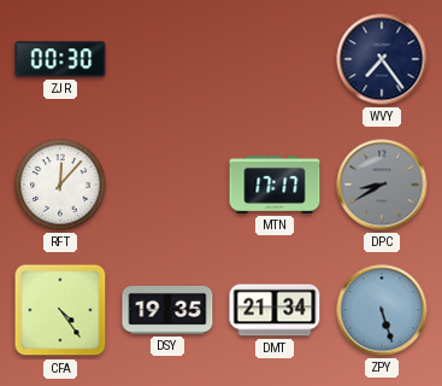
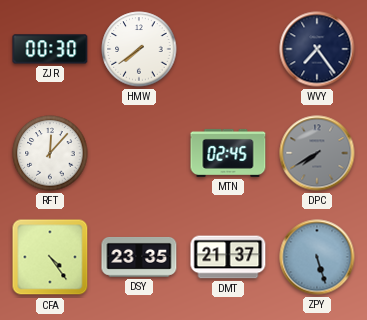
HMW: none -> 7:39 (139, 49)
MTN: 17:17 -> 02:45 (228, 153)
DPC: 8:40 -> 7:40 (317, 153)
DSY: 19:35 -> 23:35 (139, 257)
DMT: 21:34 -> 21:37 (228, 257)
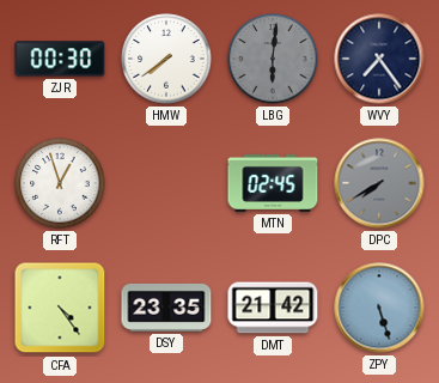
LBG: none -> 6:01 (273, 59)
RFT: 12:07 -> 12:57 (60, 183)
DMT: 21:37 -> 21:42 (273, 308)
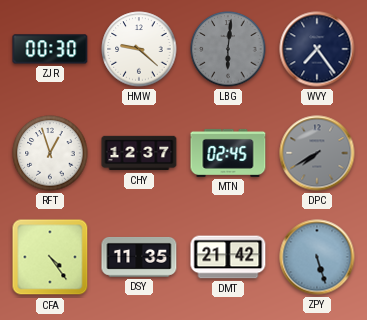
HMW: 7:39 -> 9:22 (139, 49)
CHY: none -> 12:37 (139, 153)
DSY: 23:35 -> 11:35 (139, 257)
